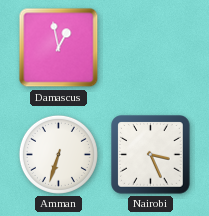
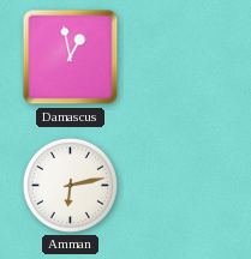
Amman: 6:33 -> 6:13 (70, 185)
Nairobi: 3:26 -> none (151, 155)
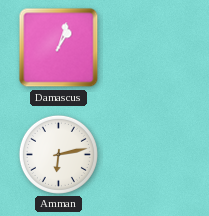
Damascus: 12:58 -> 1:03 (59, 48)
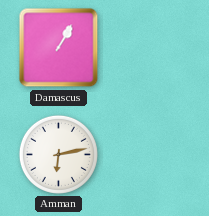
Damascus: 1:03 -> 1:05 (59, 48)
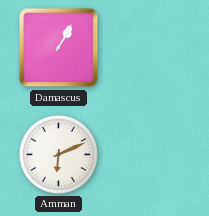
Amman: 6:13 -> 6:11 (58, 154)
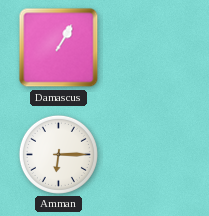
Amman: 6:11 -> 6:15 (58, 154)
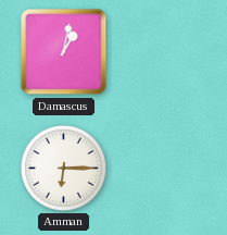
Damascus: 1:05 -> 1:02 (64, 52)
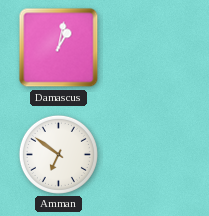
Amman: 6:15 -> 6:51 (58, 154)
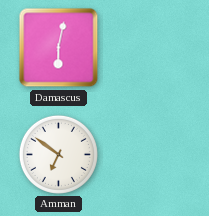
Damascus: 1:02 -> 6:02 (59, 48)
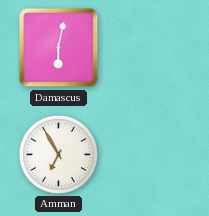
Amman: 6:51 -> 6:55 (58, 154)
